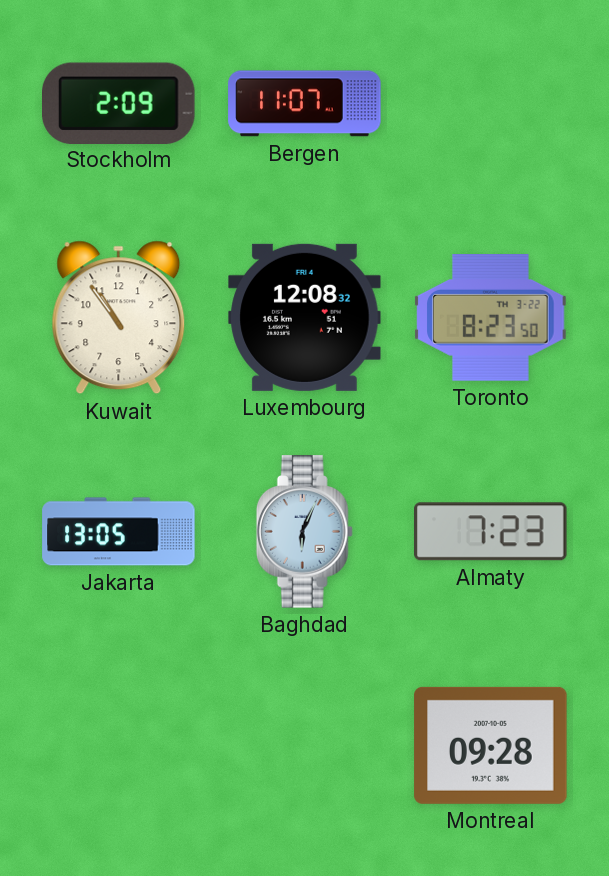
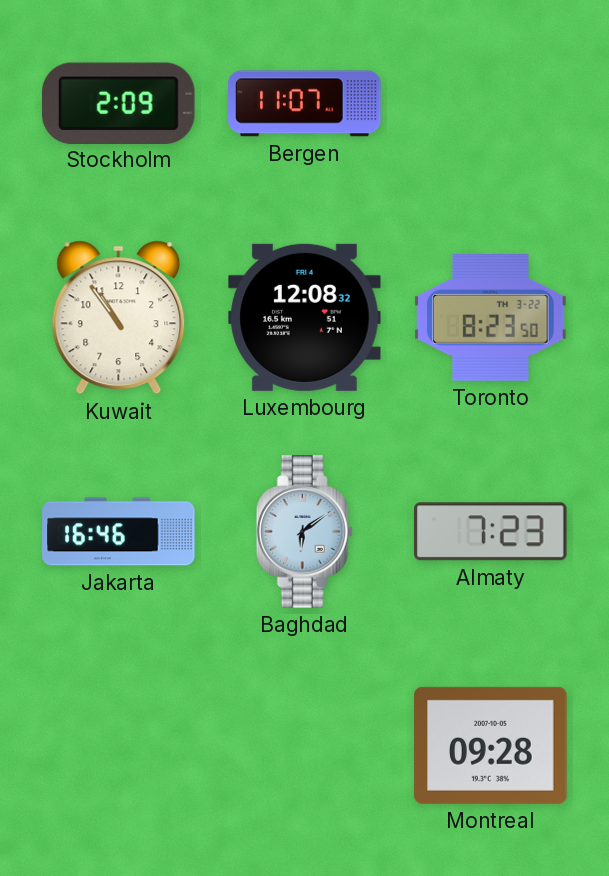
Jakarta: 13:05 -> 16:46 (119, 532)
Baghdad: 6:04 -> 6:09 (304, 532)
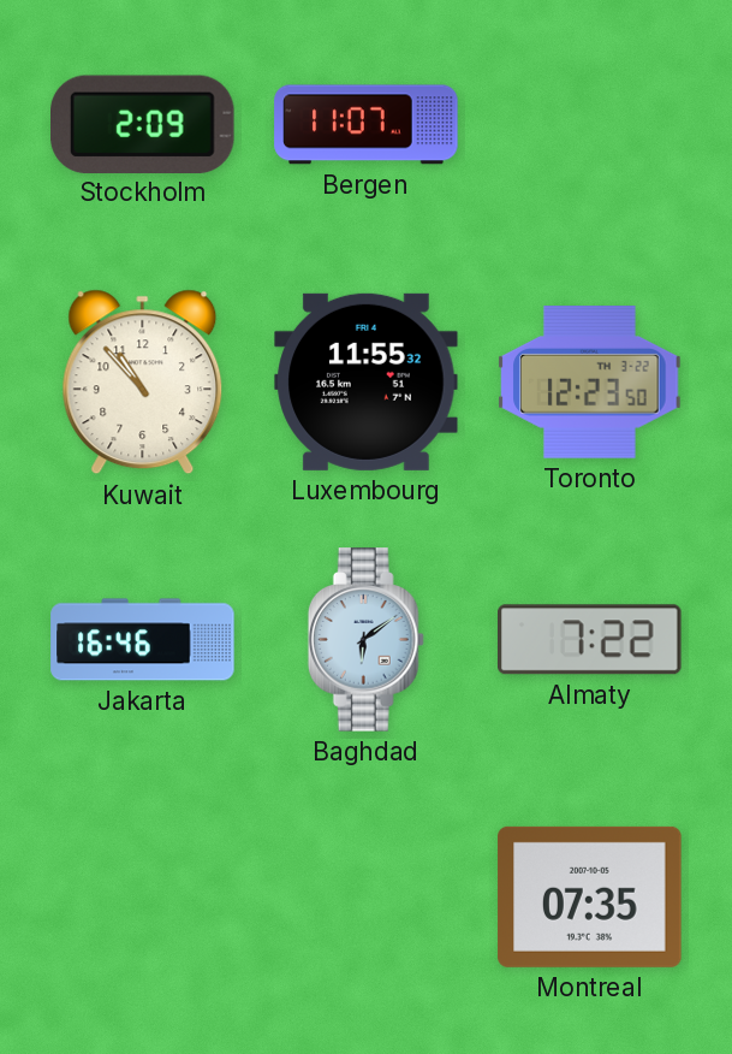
Kuwait: 10:54 -> 10:53 (143, 383)
Luxembourg: 12:08 -> 11:55 (367, 381)
Toronto: 8:23 -> 12:23 (590, 383)
Almaty: 7:23 -> 7:22 (590, 640)
Montreal: 09:28 -> 07:35 (590, 896)
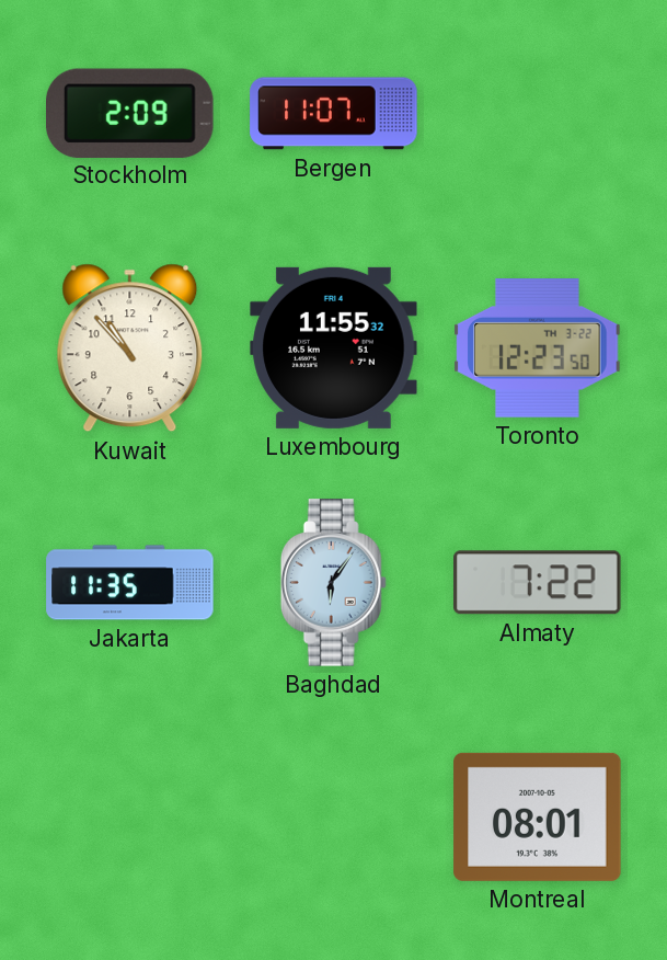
Jakarta: 16:46 -> 11:35 (130, 583)
Baghdad: 6:09 -> 6:06 (333, 583)
Montreal: 07:35 -> 08:01 (538, 816)
